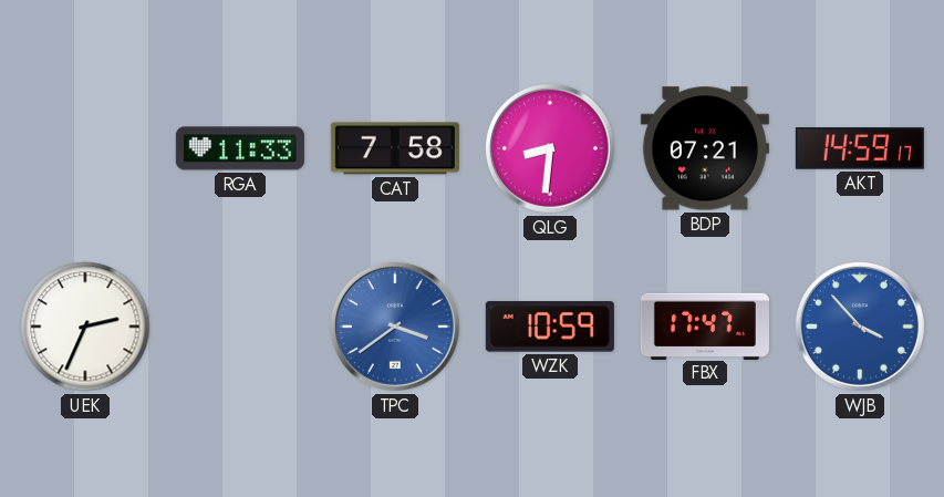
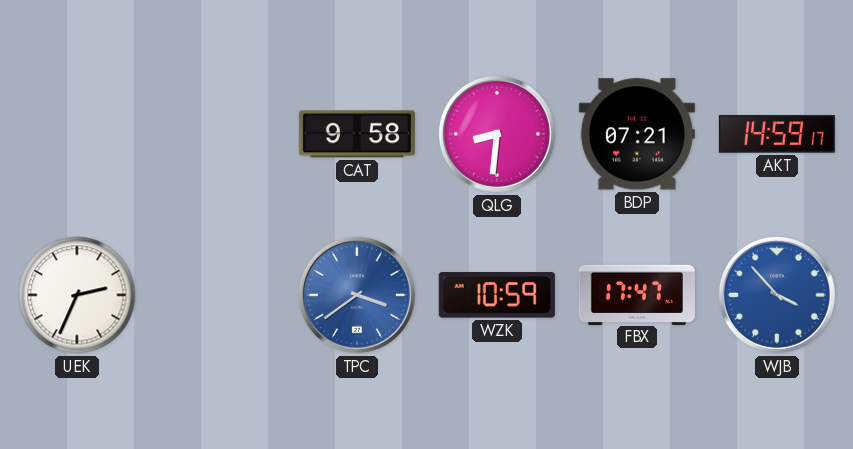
RGA: 11:33 -> none (240, 148)
CAT: 7:58 -> 9:58 (357, 134)
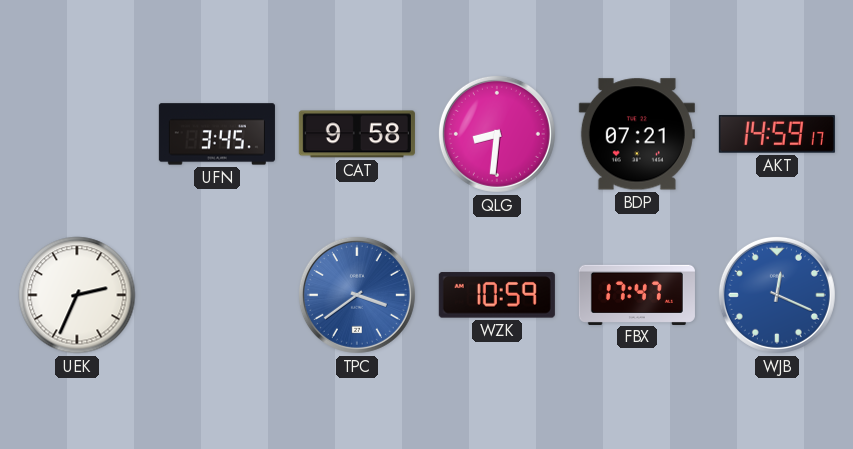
UFN: none -> 3:45 (217, 134)
WJB: 3:53 -> 12:19 (777, 295)
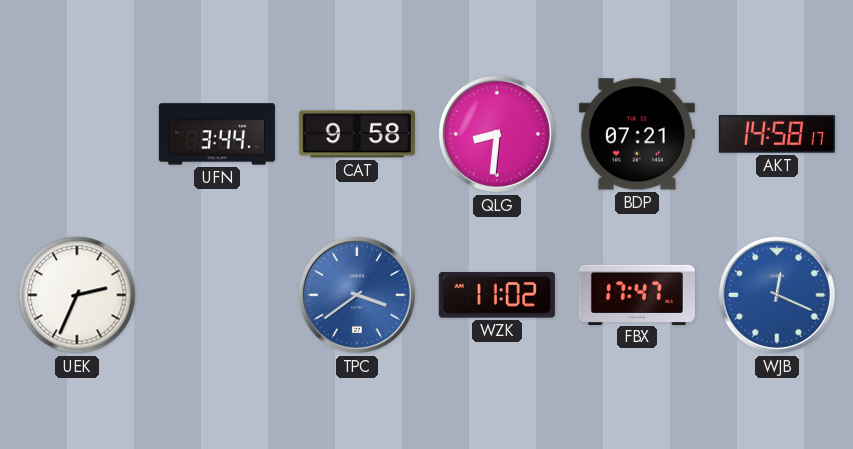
UFN: 3:45 -> 3:44 (217, 134)
AKT: 14:59 -> 14:58 (777, 134)
WZK: 10:59 -> 11:02 (497, 295)
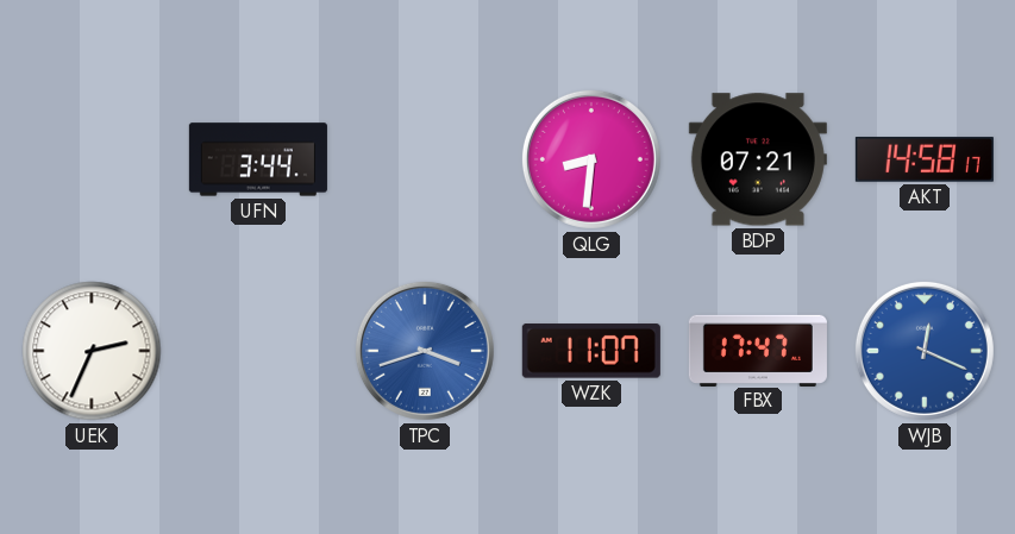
CAT: 9:58 -> none (357, 134)
TPC: 3:39 -> 3:42 (425, 351)
WZK: 11:02 -> 11:07 (591, 351)
